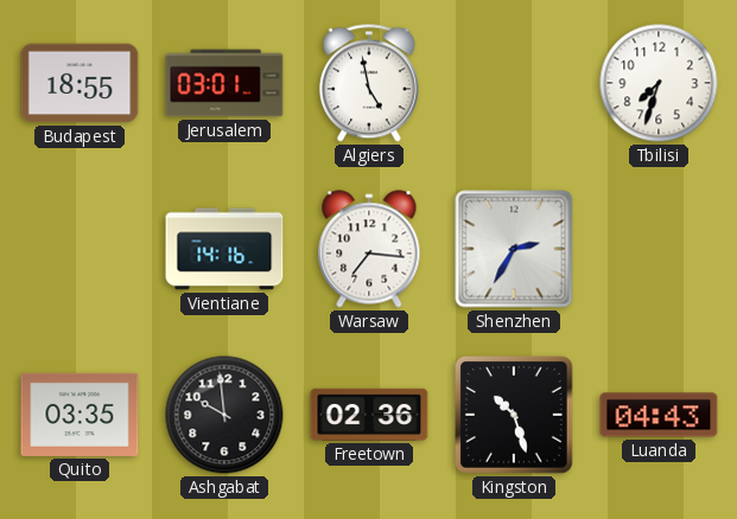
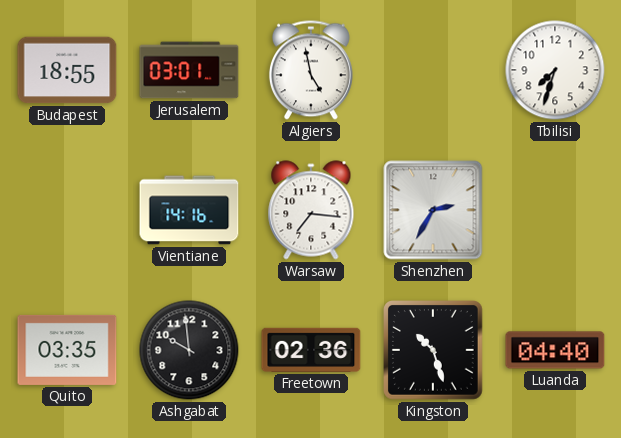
Luanda: 04:43 -> 04:40 (555, 350)
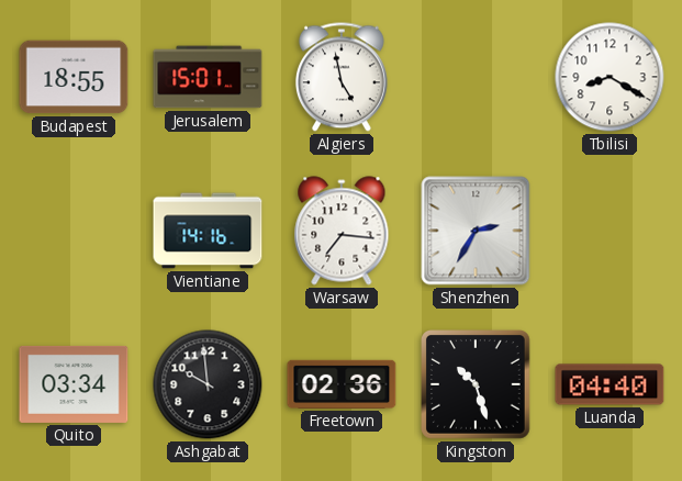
Jerusalem: 03:01 -> 15:01 (208, 77)
Tbilisi: 7:33 -> 8:20 (610, 77)
Quito: 03:35 -> 03:34 (74, 384)
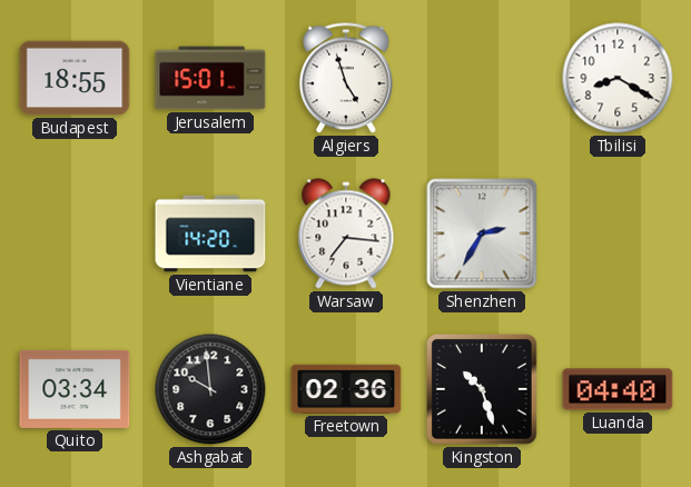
Algiers: 4:58 -> 4:57 (346, 78)
Vientiane: 14:16 -> 14:20 (210, 233)
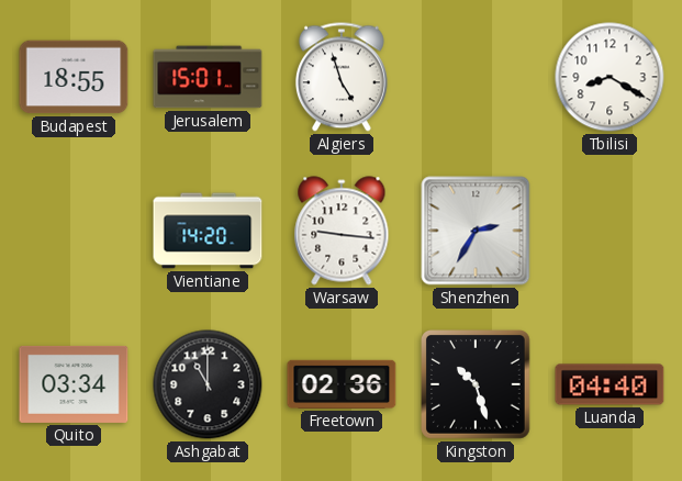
Warsaw: 7:16 -> 9:16 (342, 231)
Ashgabat: 9:59 -> 11:00 (208, 384)
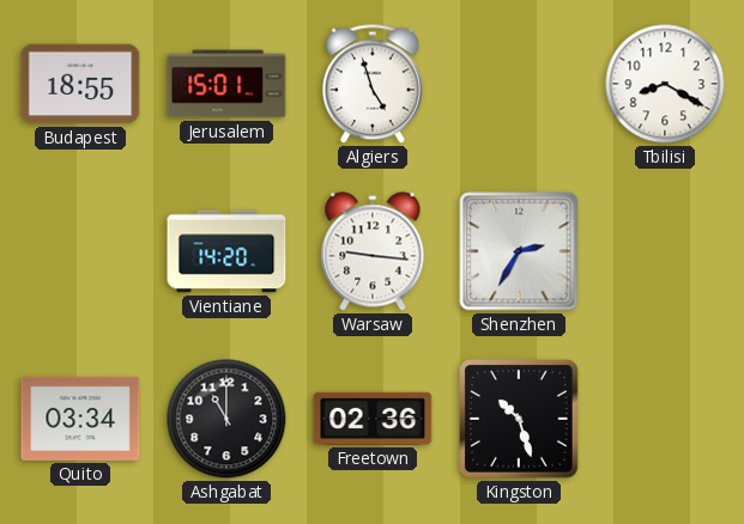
Luanda: 04:40 -> none (610, 384)
